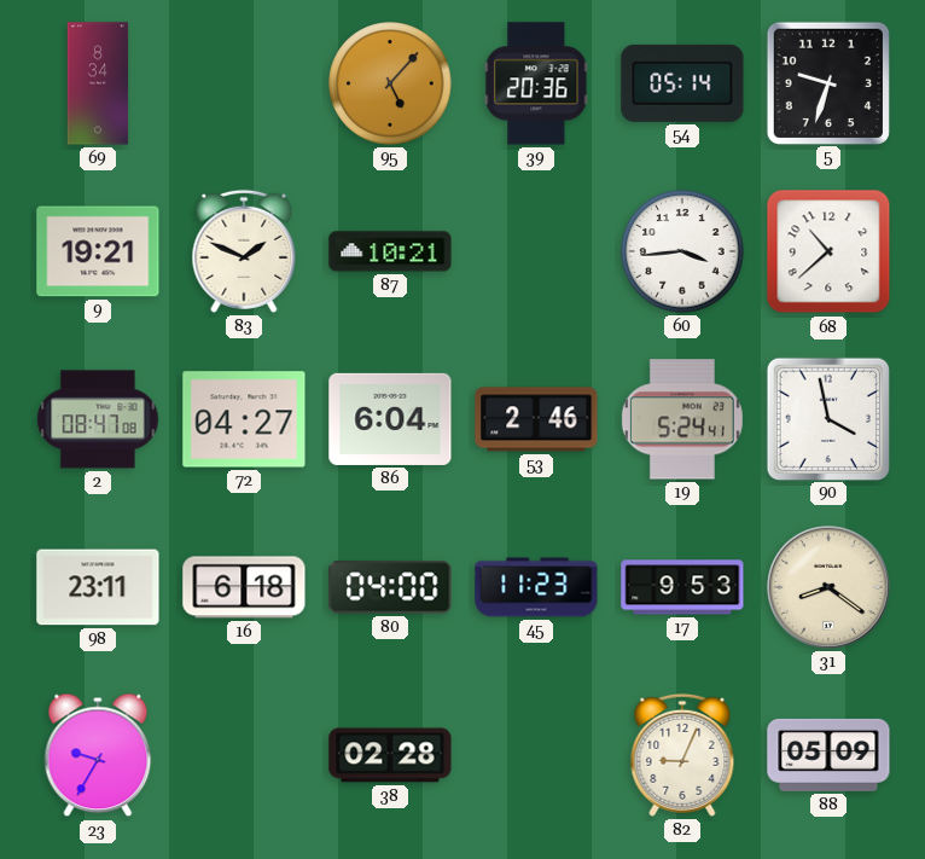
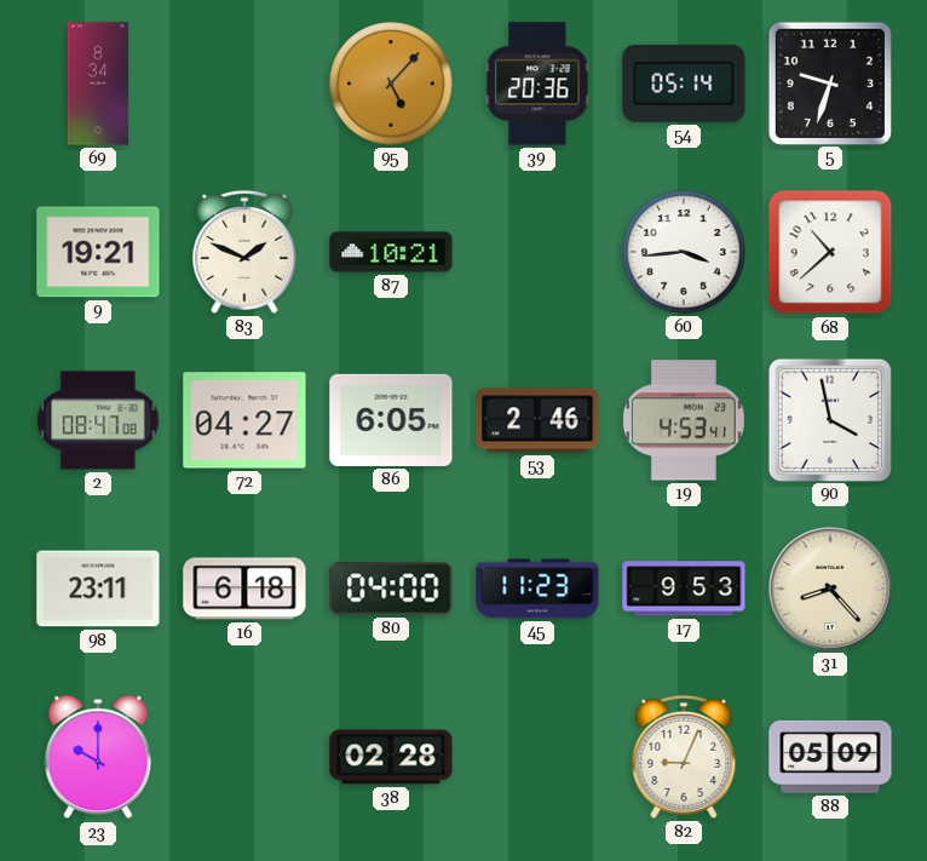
86: 6:04 -> 6:05 (391, 420)
19: 5:24 -> 4:53 (684, 420)
31: 8:21 -> 8:23 (830, 589)
23: 9:35 -> 10:00 (98, 757)
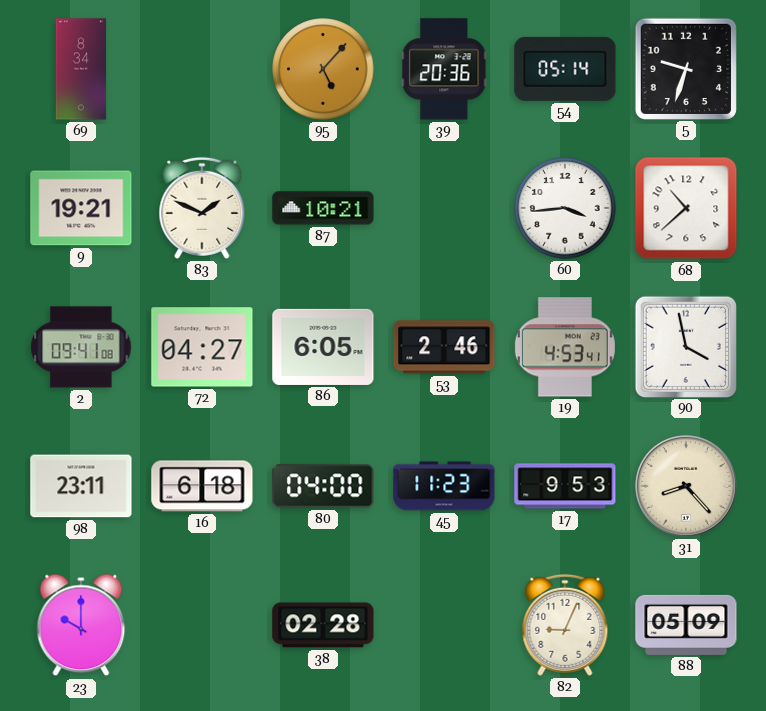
2: 08:47 -> 09:41 (81, 347)
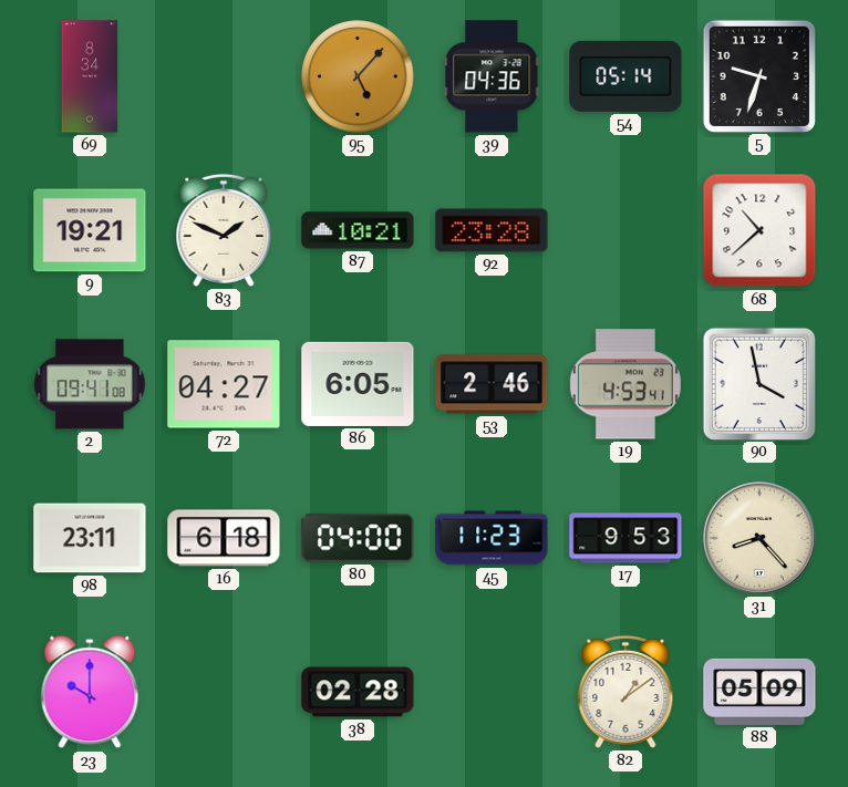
39: 20:36 -> 04:36 (492, 76)
92: none -> 23:28 (492, 230)
60: 3:44 -> none (565, 208)
82: 9:04 -> 1:09 (625, 692)
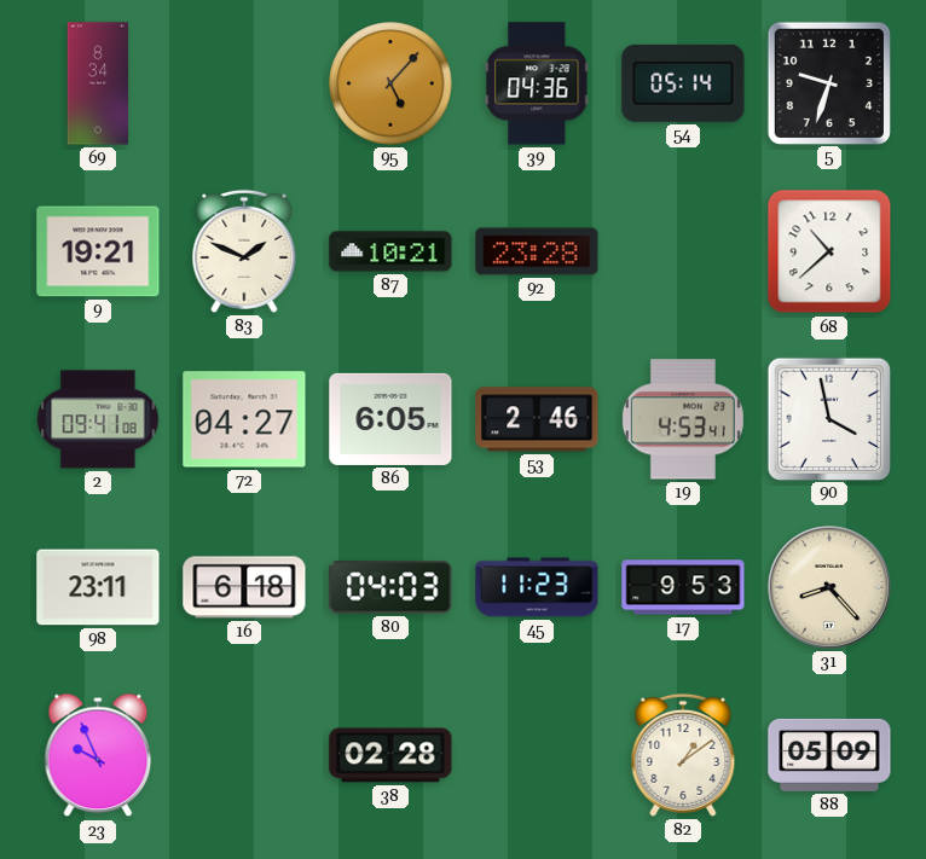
80: 04:00 -> 04:03 (390, 587)
23: 10:00 -> 9:56 (98, 755)
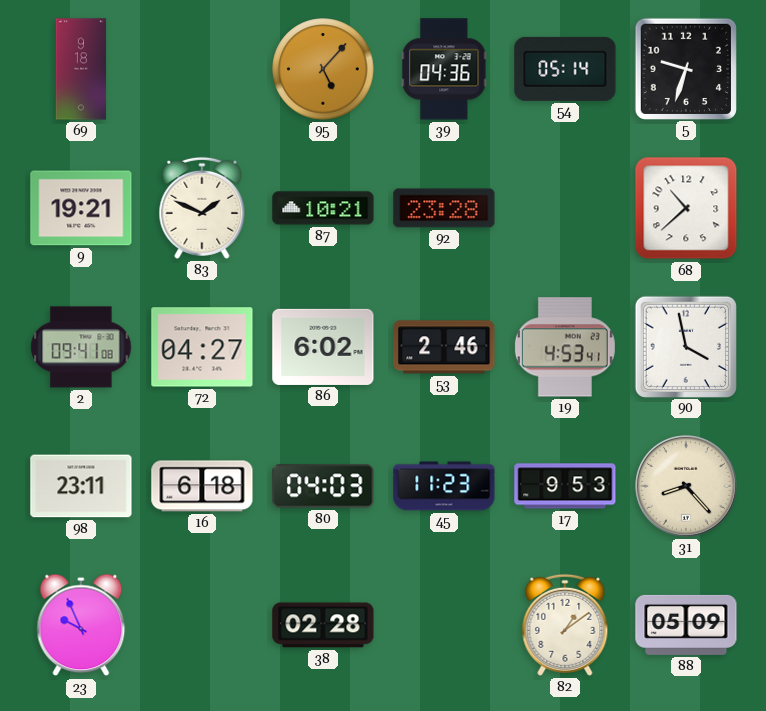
69: 8:34 -> 9:18 (81, 69)
86: 6:05 -> 6:02 (323, 347)
